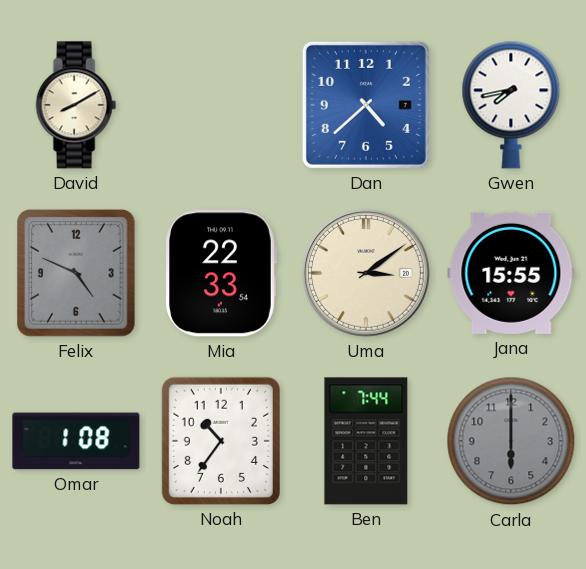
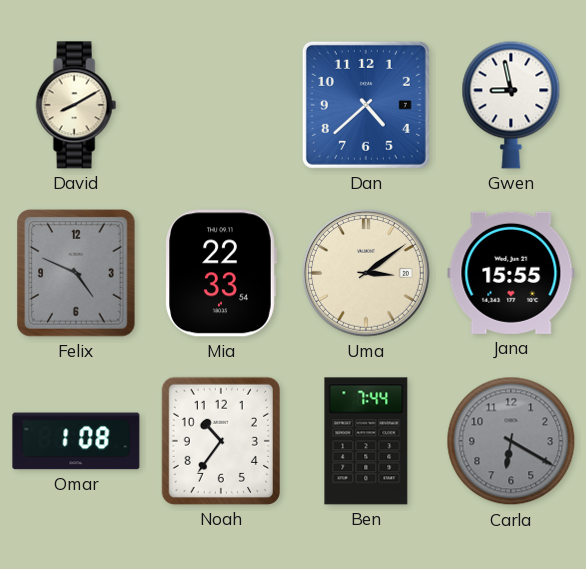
Gwen: 7:43 -> 8:58 (511, 105)
Carla: 6:00 -> 6:20 (511, 441)
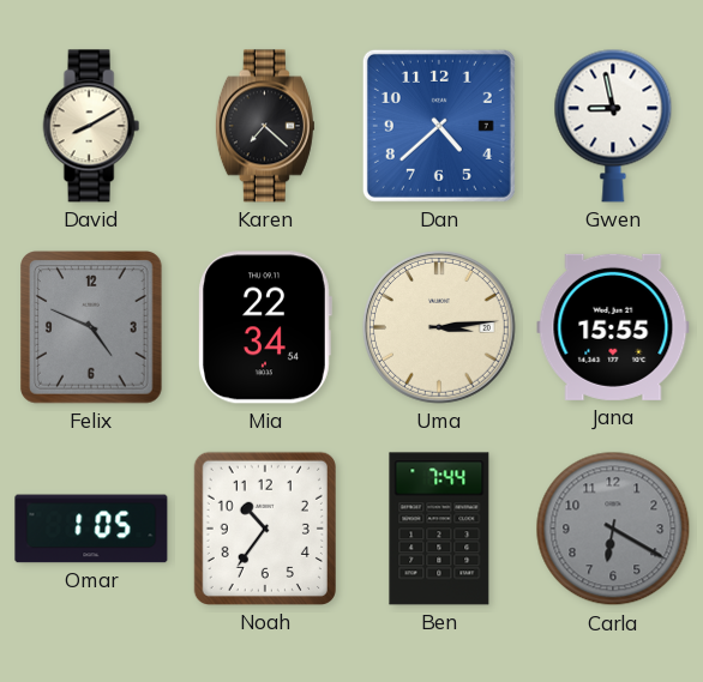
Karen: none -> 7:22 (265, 126)
Mia: 22:33 -> 22:34 (265, 327)
Uma: 3:09 -> 3:14 (439, 327)
Omar: 1:08 -> 1:05 (91, 529)
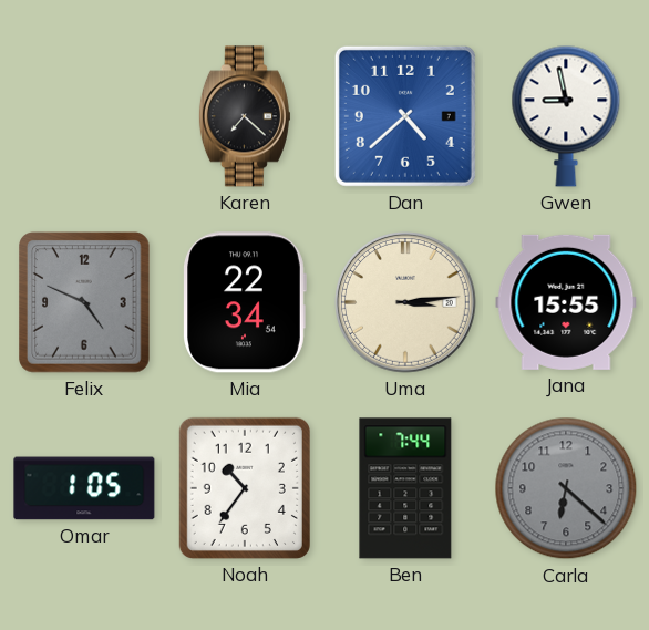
David: 8:10 -> none (91, 126)
Carla: 6:20 -> 6:22 (566, 488)
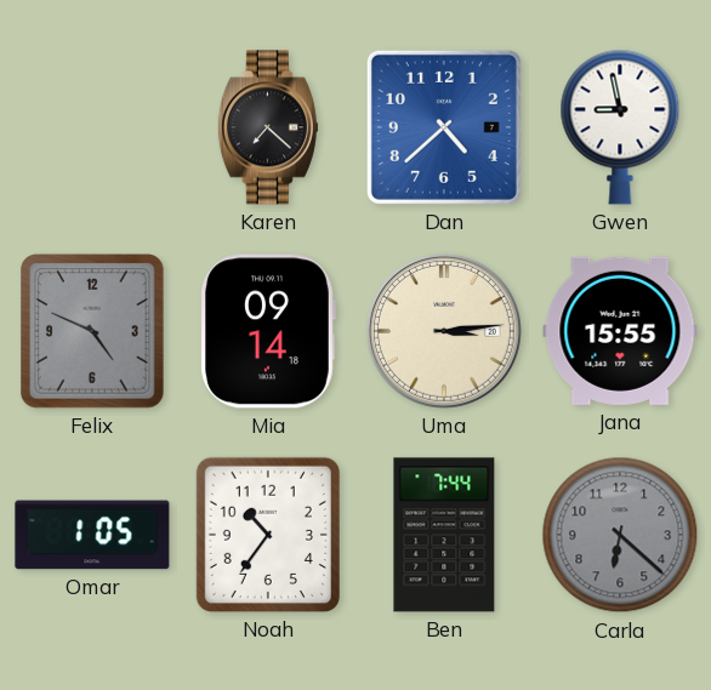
Mia: 22:34 -> 09:14 (268, 331)
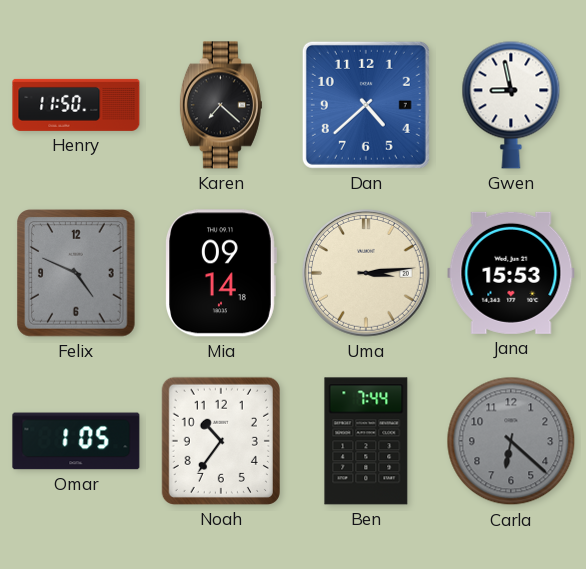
Henry: none -> 11:50 (76, 105)
Jana: 15:55 -> 15:53 (511, 273)
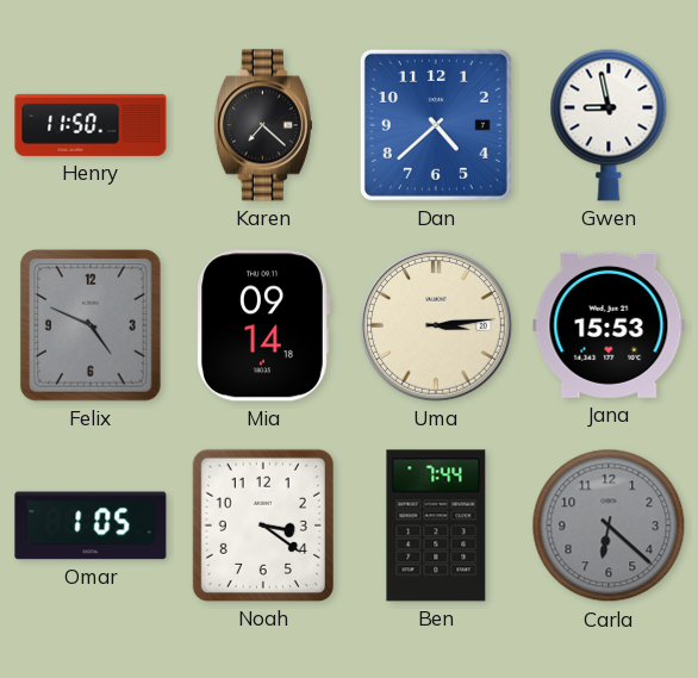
Noah: 10:36 -> 3:21 (263, 525)
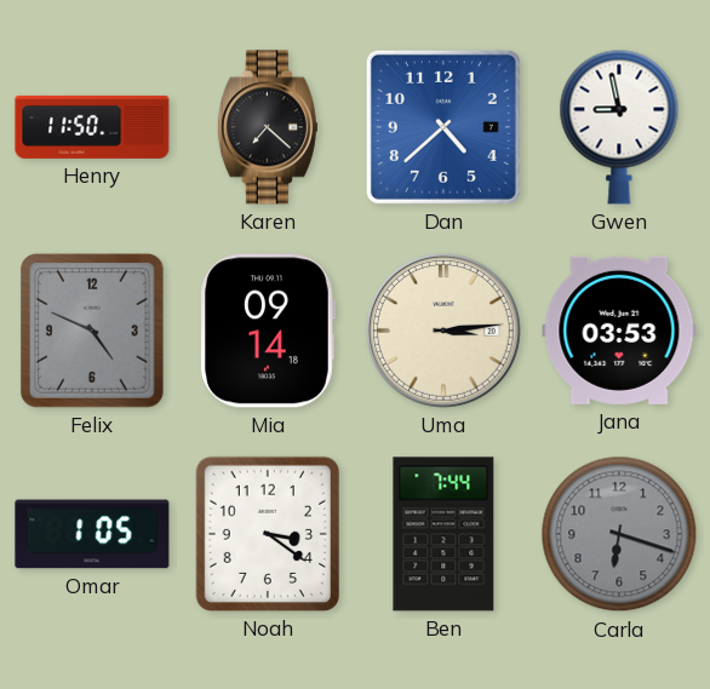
Jana: 15:53 -> 03:53 (619, 331)
Carla: 6:22 -> 6:18 (619, 534)
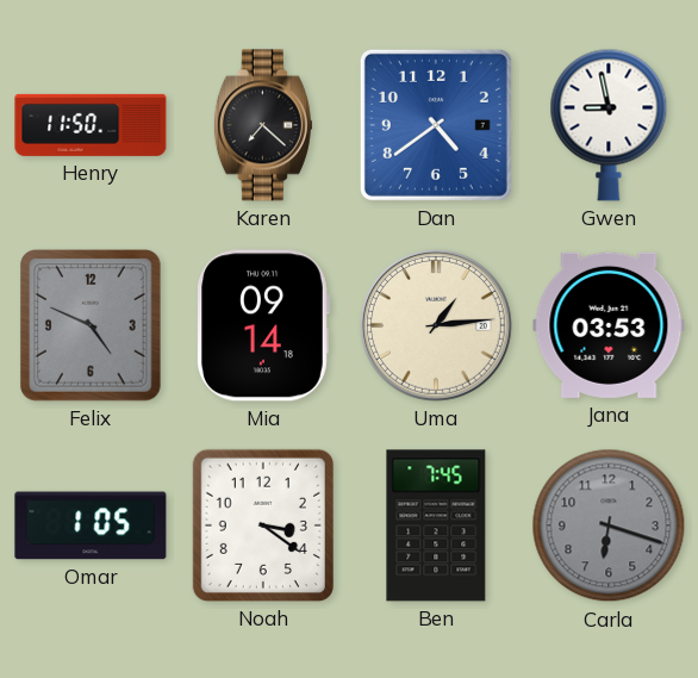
Dan: 4:38 -> 4:39 (436, 125)
Uma: 3:14 -> 1:14 (436, 325)
Ben: 7:44 -> 7:45 (436, 525)
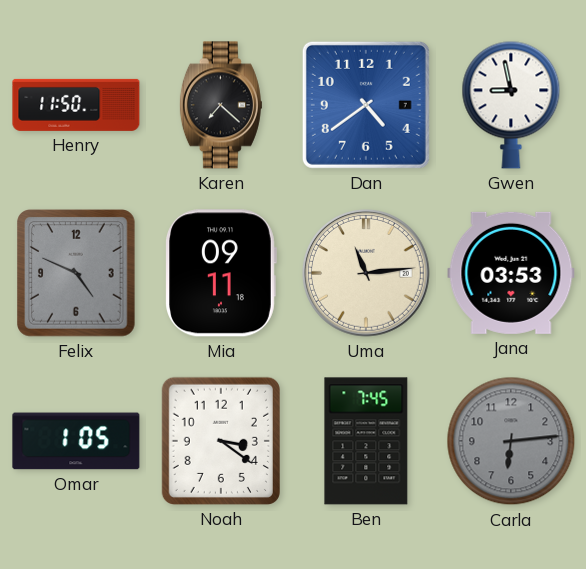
Mia: 09:14 -> 09:11 (221, 273)
Uma: 1:14 -> 11:14 (366, 273)
Carla: 6:18 -> 6:14 (511, 441)
